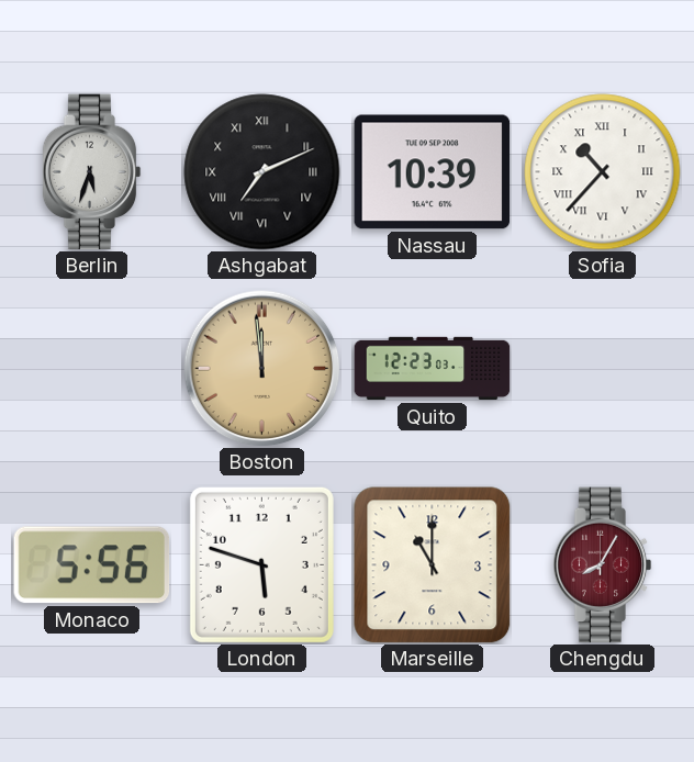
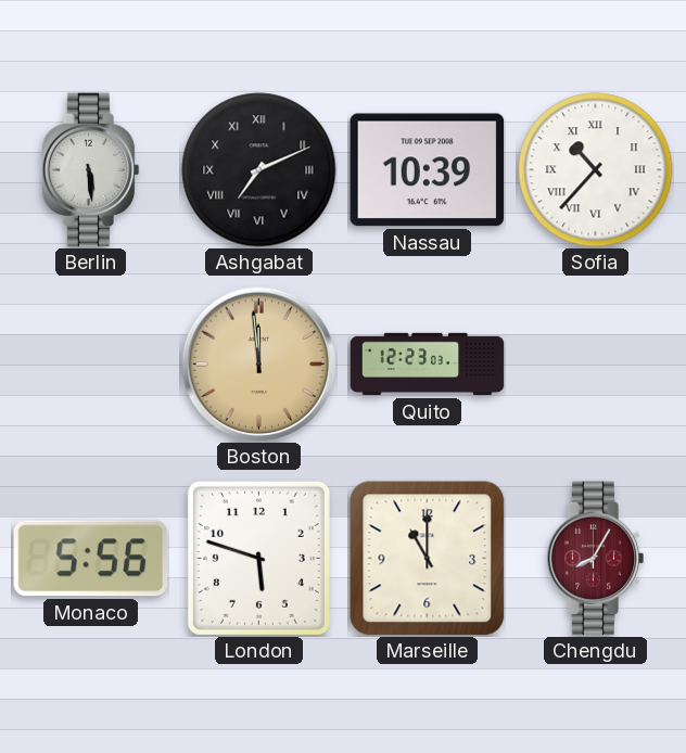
Berlin: 5:33 -> 5:29 (91, 170)
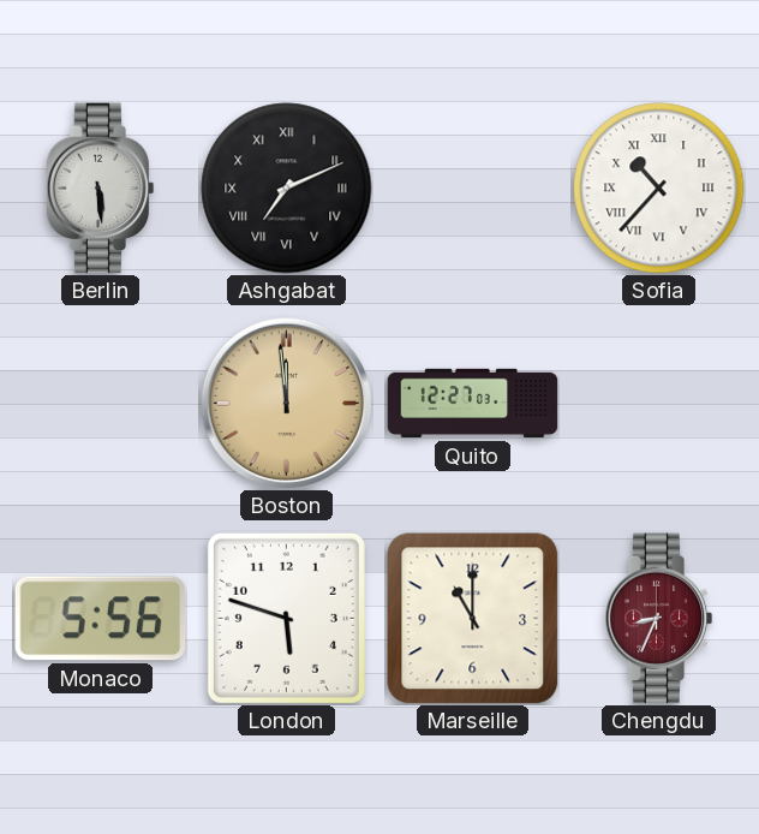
Nassau: 10:39 -> none (428, 170)
Quito: 12:23 -> 12:27 (473, 404)
Chengdu: 8:05 -> 8:34 (659, 619)
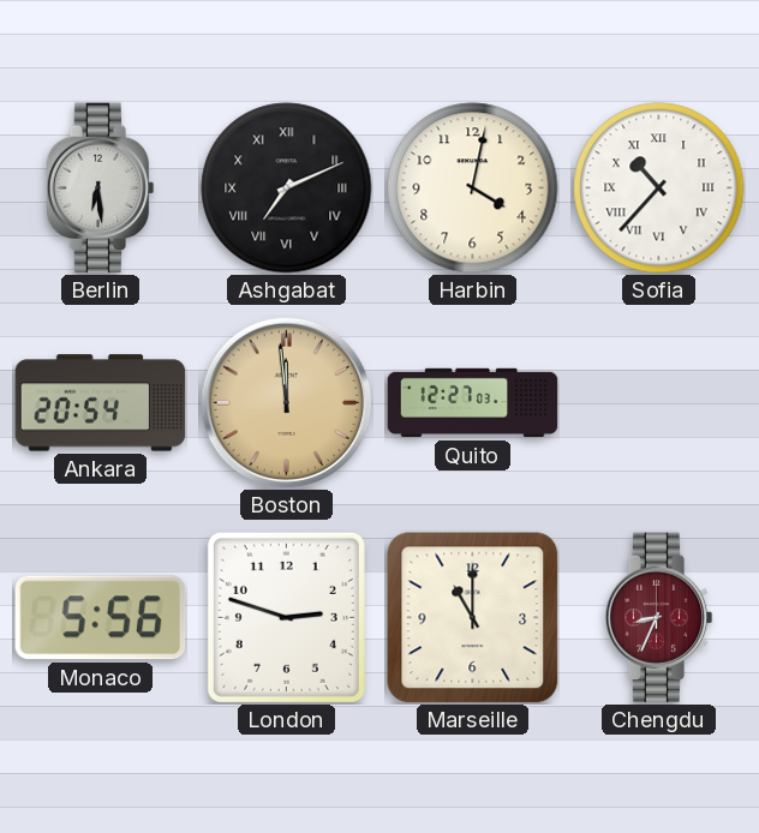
Berlin: 5:29 -> 6:29 (101, 188)
Harbin: none -> 4:02 (473, 188)
Ankara: none -> 20:54 (101, 403)
London: 5:48 -> 2:48 (286, 617)
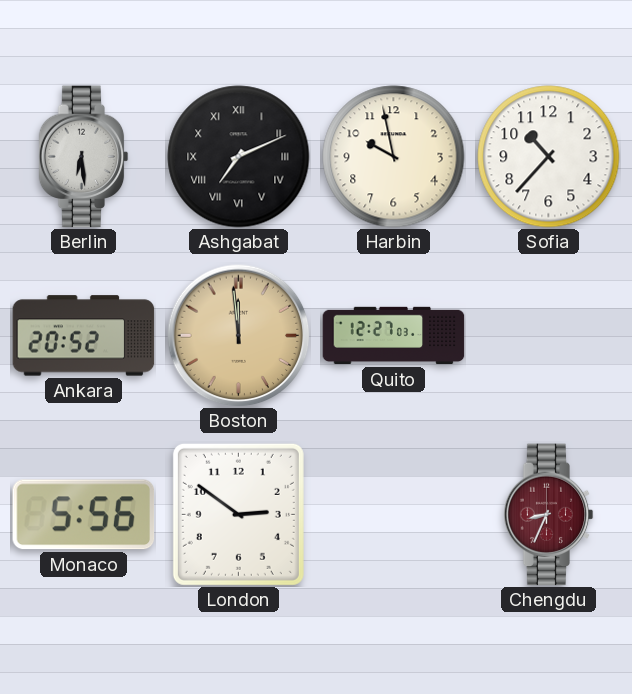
Harbin: 4:02 -> 9:58 (394, 157)
Sofia numerals: Roman -> Arabic (549, 157)
Ankara: 20:54 -> 20:52 (84, 336)
London: 2:48 -> 2:51 (238, 514)
Marseille: 11:00 -> none (473, 618)
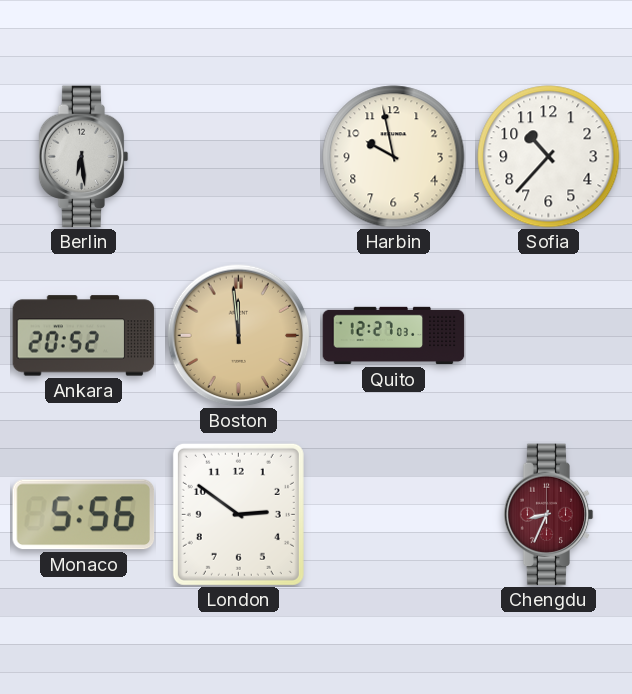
Ashgabat: 7:11 -> none (239, 157)
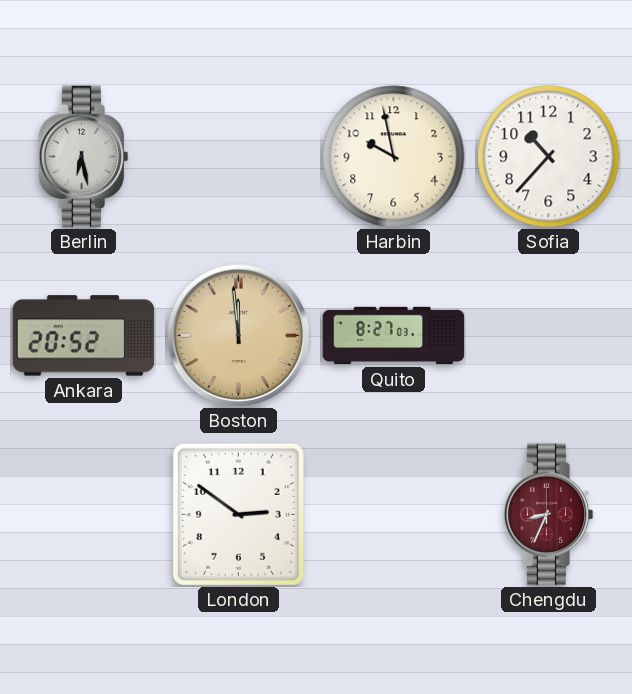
Berlin: 6:29 -> 6:28 (84, 157)
Quito: 12:27 -> 8:27 (394, 336)
Monaco: 5:56 -> none (84, 515)
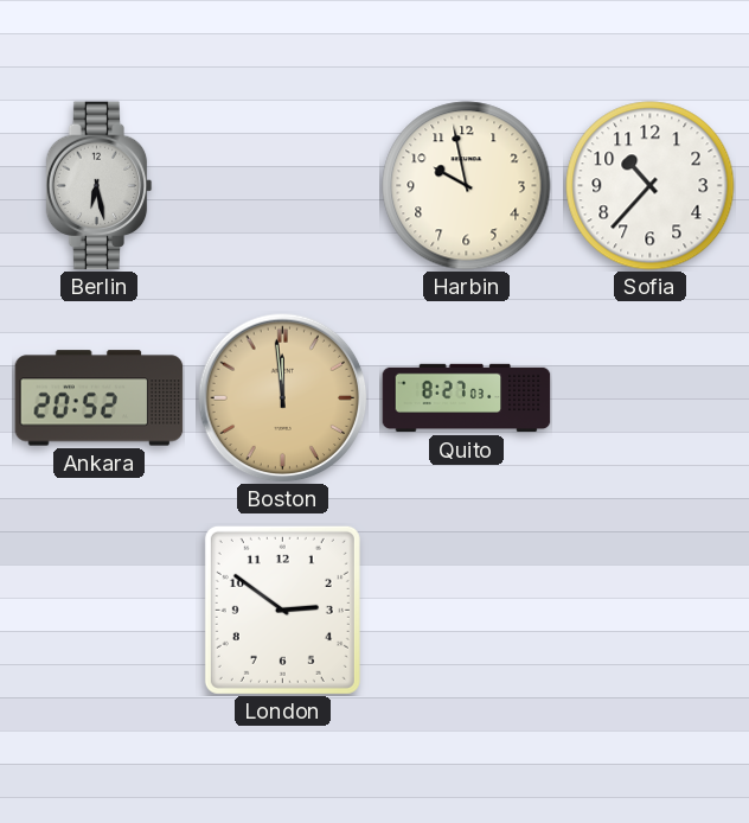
Chengdu: 8:34 -> none (549, 515)
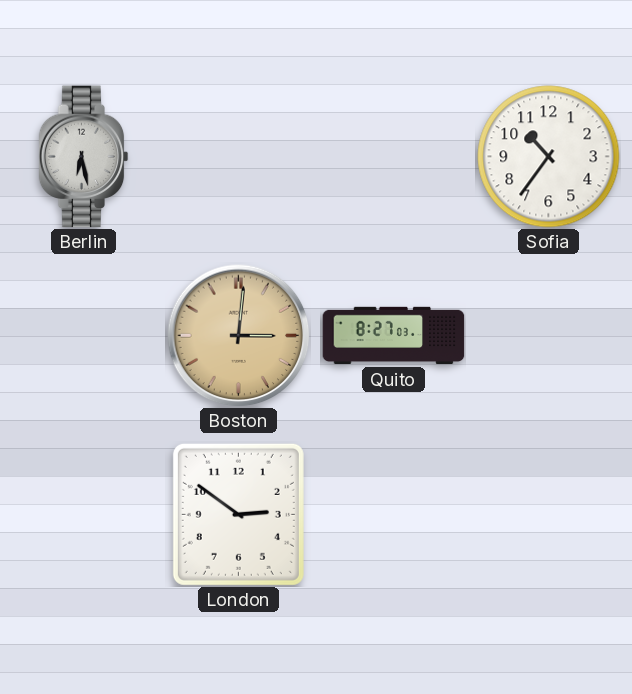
Harbin: 9:58 -> none (467, 186)
Sofia: 10:37 -> 10:36 (549, 157)
Ankara: 20:52 -> none (100, 398)
Boston: 11:59 -> 3:01 (238, 335)
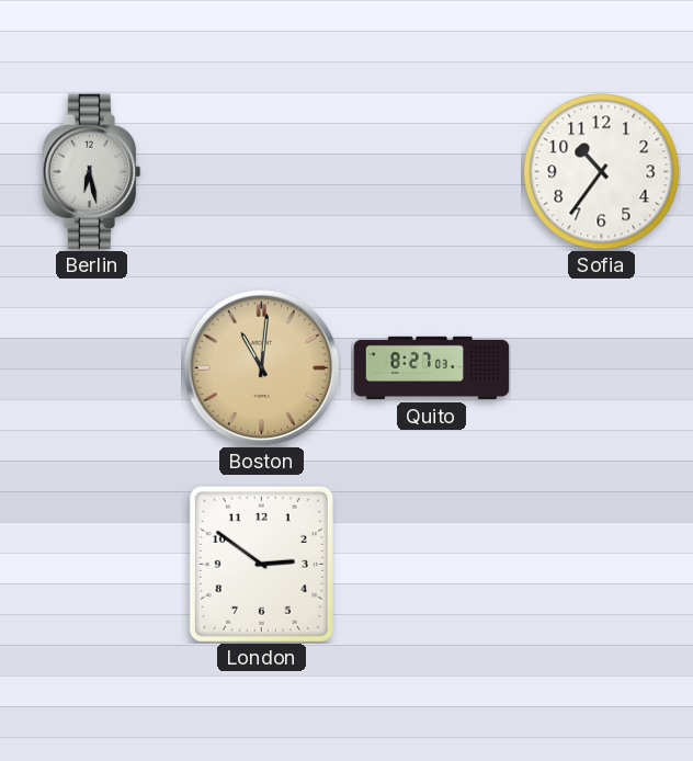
Boston: 3:01 -> 11:01 (261, 367)
